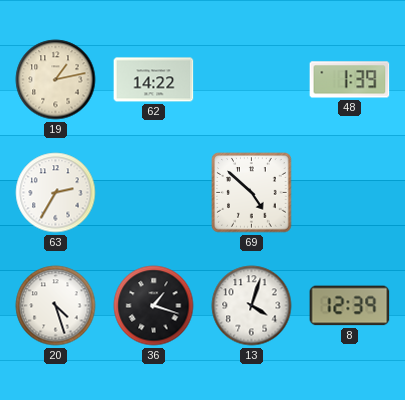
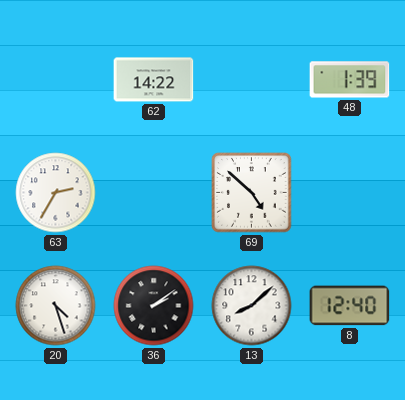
19: 1:13 -> none (56, 80)
36: 1:18 -> 2:09 (154, 306)
13: 4:03 -> 8:08 (252, 306)
8: 12:39 -> 12:40 (350, 306)
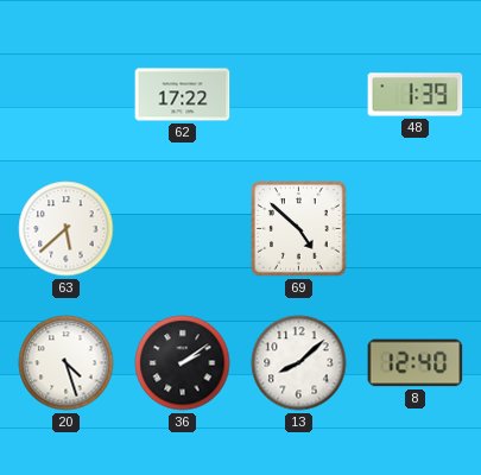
62: 14:22 -> 17:22 (183, 95)
63: 2:35 -> 5:38 (67, 229)
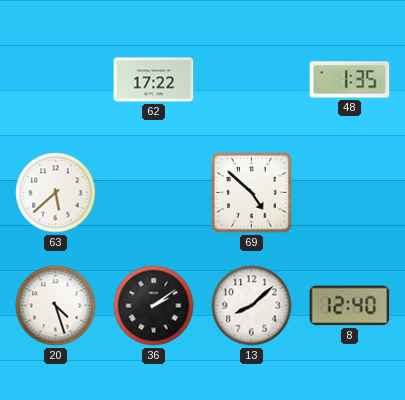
48: 1:39 -> 1:35 (350, 80)
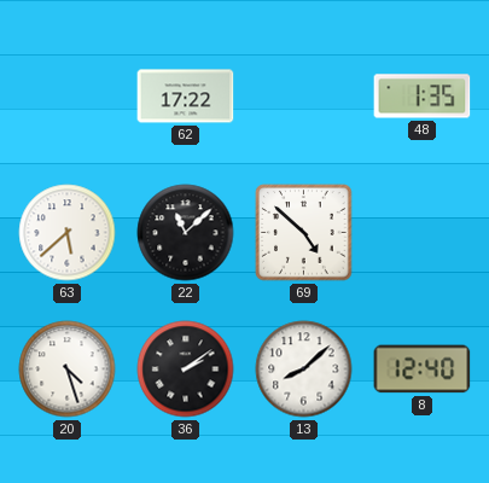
22: none -> 11:08 (186, 233)
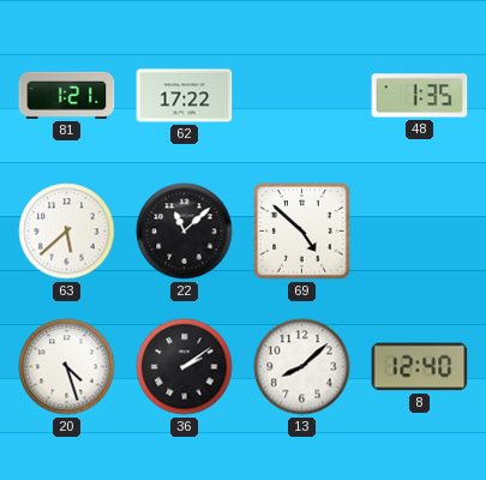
81: none -> 1:21 (67, 95)
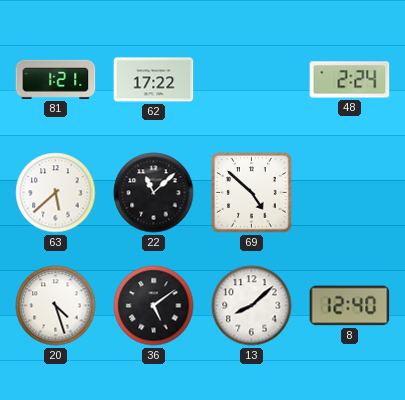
48: 1:35 -> 2:24 (350, 80)
36: 2:09 -> 5:09 (154, 306)
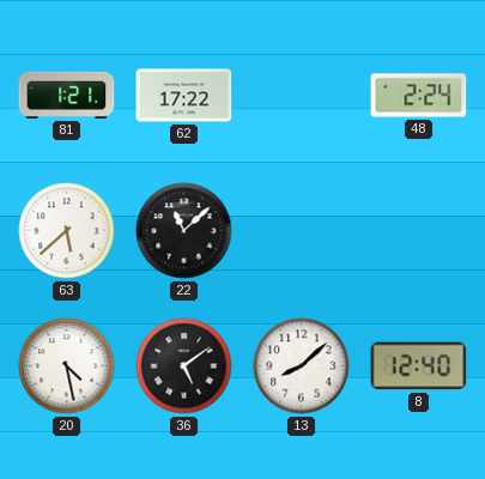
69: 4:52 -> none (252, 193)
20: 4:27 -> 4:28 (67, 366)
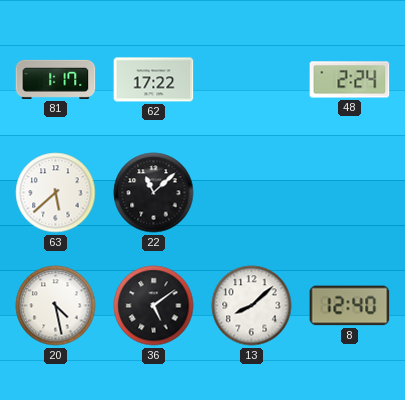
81: 1:21 -> 1:17 (56, 79)
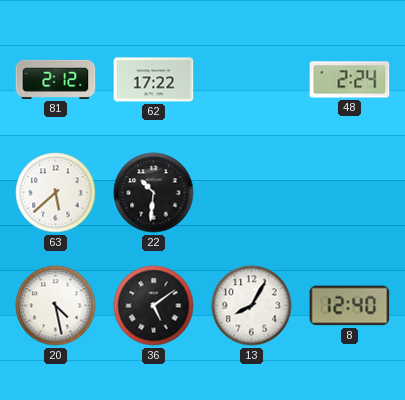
81: 1:17 -> 2:12 (56, 79)
22: 11:08 -> 10:31 (154, 193)
13: 8:08 -> 8:05 (252, 306)
